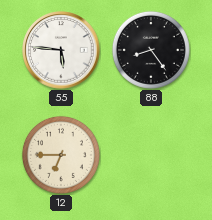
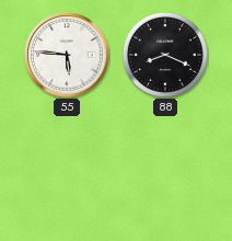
88: 8:24 -> 8:19 (165, 55)
12: 6:45 -> none (61, 155)
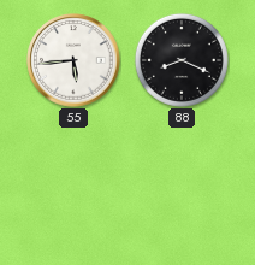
55: 5:46 -> 5:44 (73, 60)
